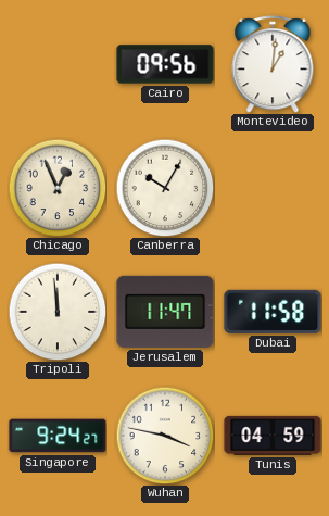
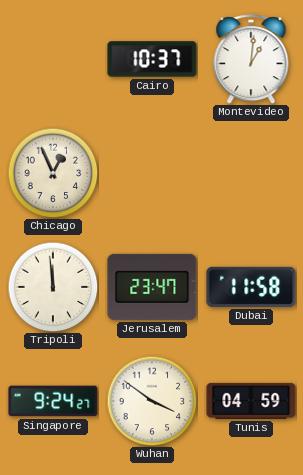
Cairo: 09:56 -> 10:37 (152, 59)
Canberra: 10:05 -> none (165, 188)
Jerusalem: 11:47 -> 23:47 (152, 287)
Wuhan: 3:47 -> 3:51 (152, 401)
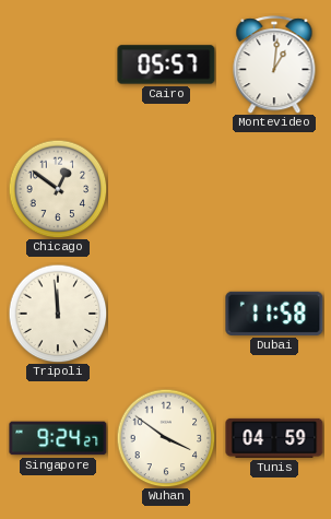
Cairo: 10:37 -> 05:57 (166, 64)
Chicago: 12:56 -> 12:51 (58, 189)
Jerusalem: 23:47 -> none (152, 287)
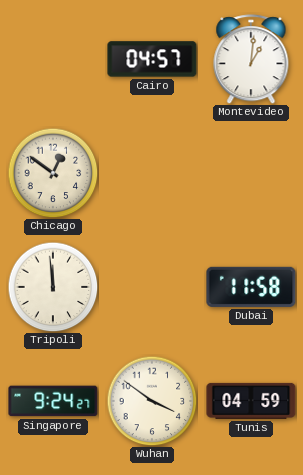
Cairo: 05:57 -> 04:57 (152, 59)
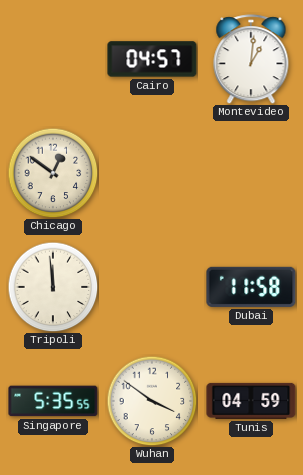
Singapore: 9:24 -> 5:35 (53, 401)
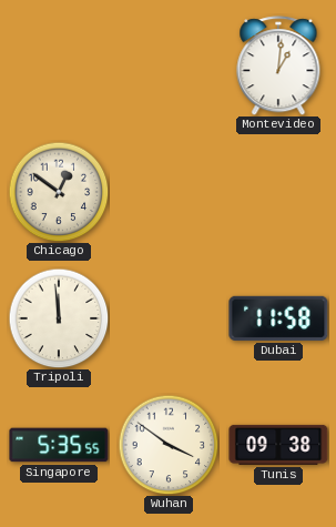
Cairo: 04:57 -> none (152, 59)
Tunis: 04:59 -> 09:38 (278, 445)
